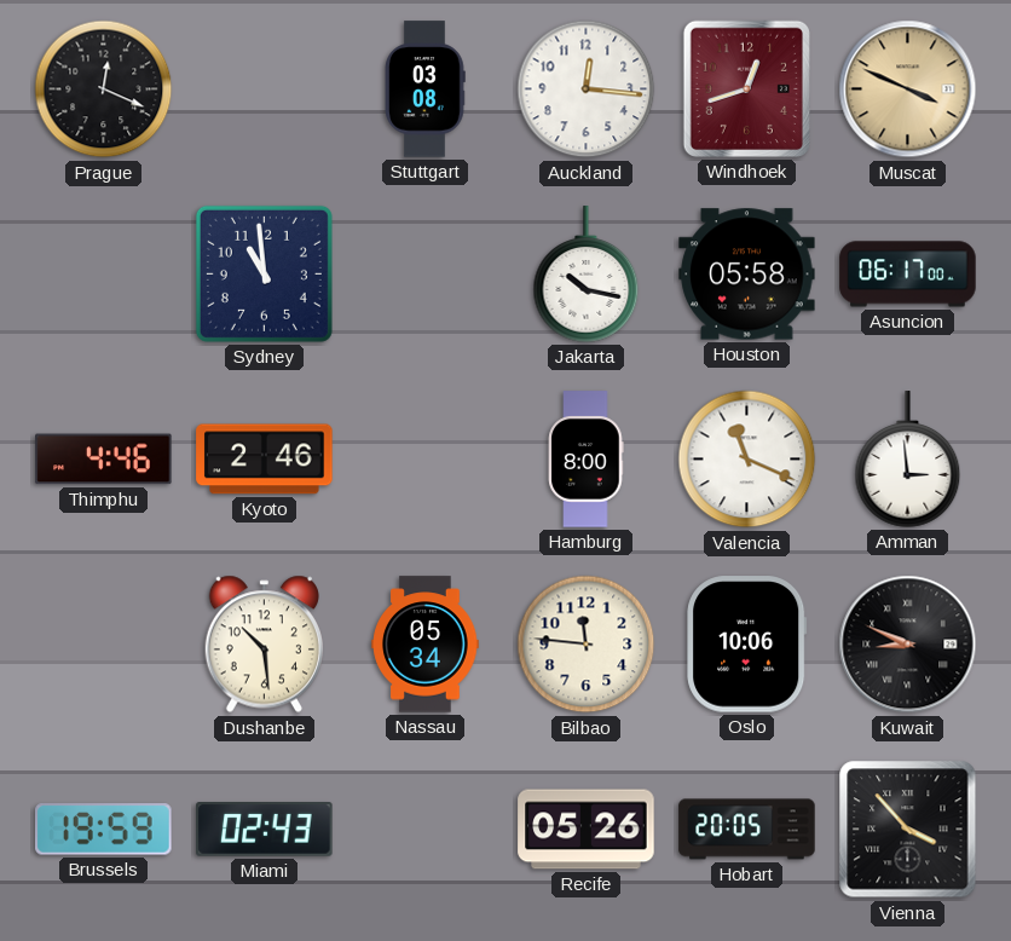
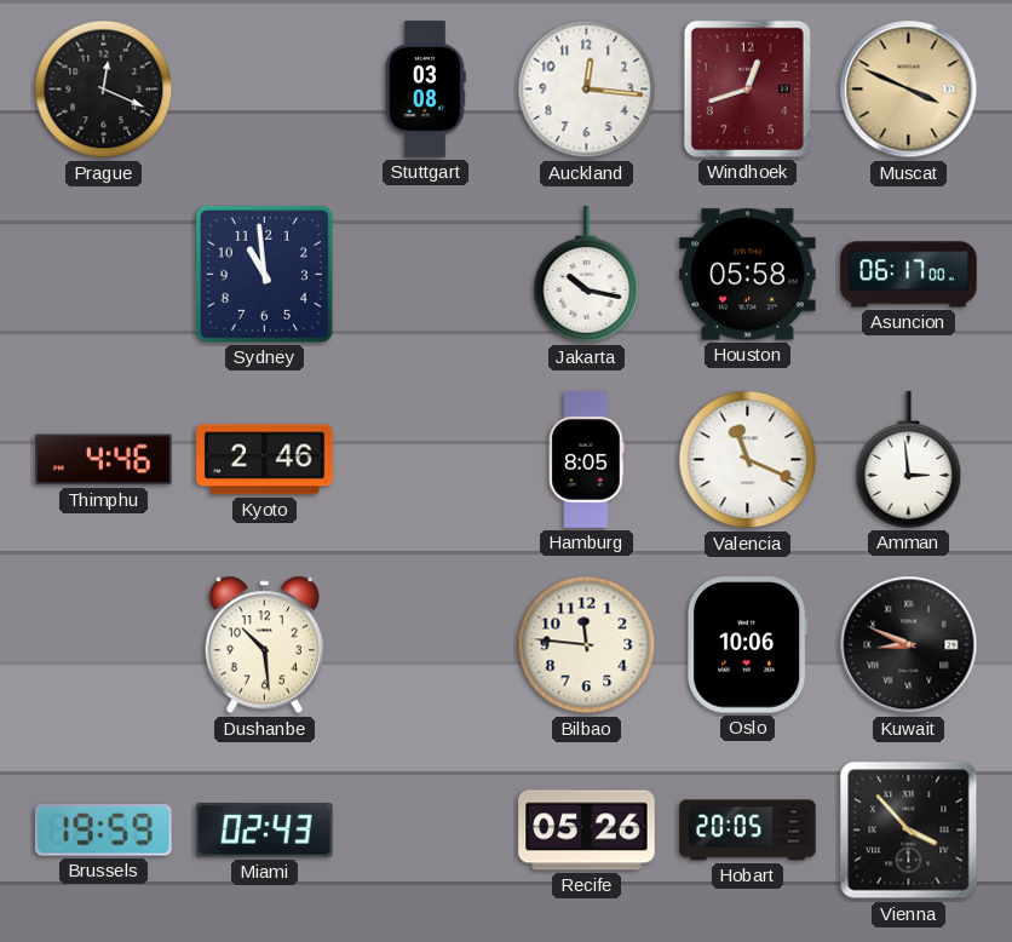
Hamburg: 8:00 -> 8:05 (587, 460)
Nassau: 05:34 -> none (426, 645)
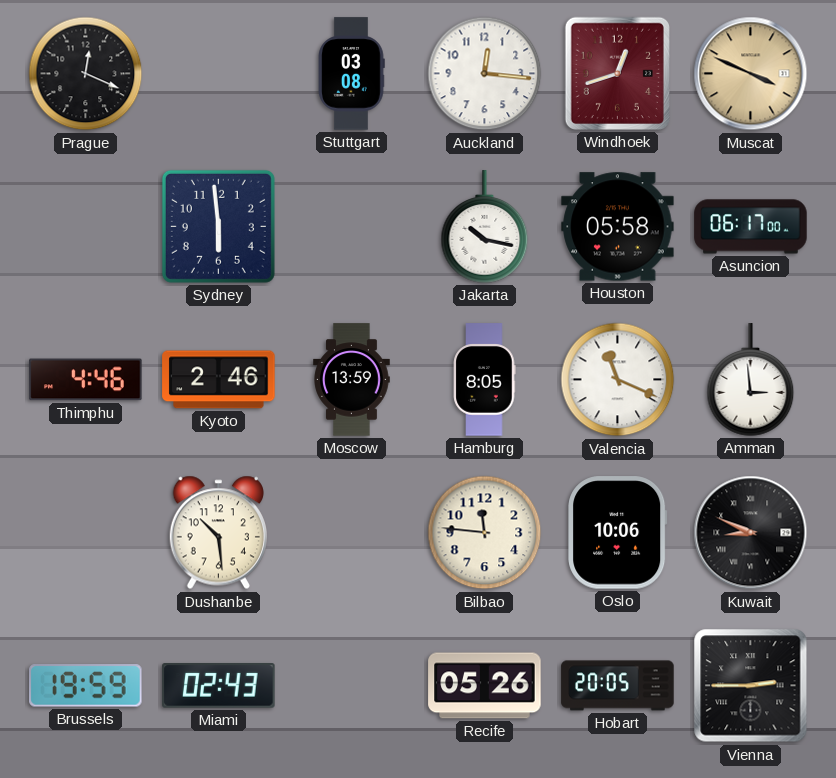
Sydney: 10:59 -> 5:59 (218, 226)
Moscow: none -> 13:59 (352, 380)
Vienna: 3:53 -> 2:45 (751, 686)
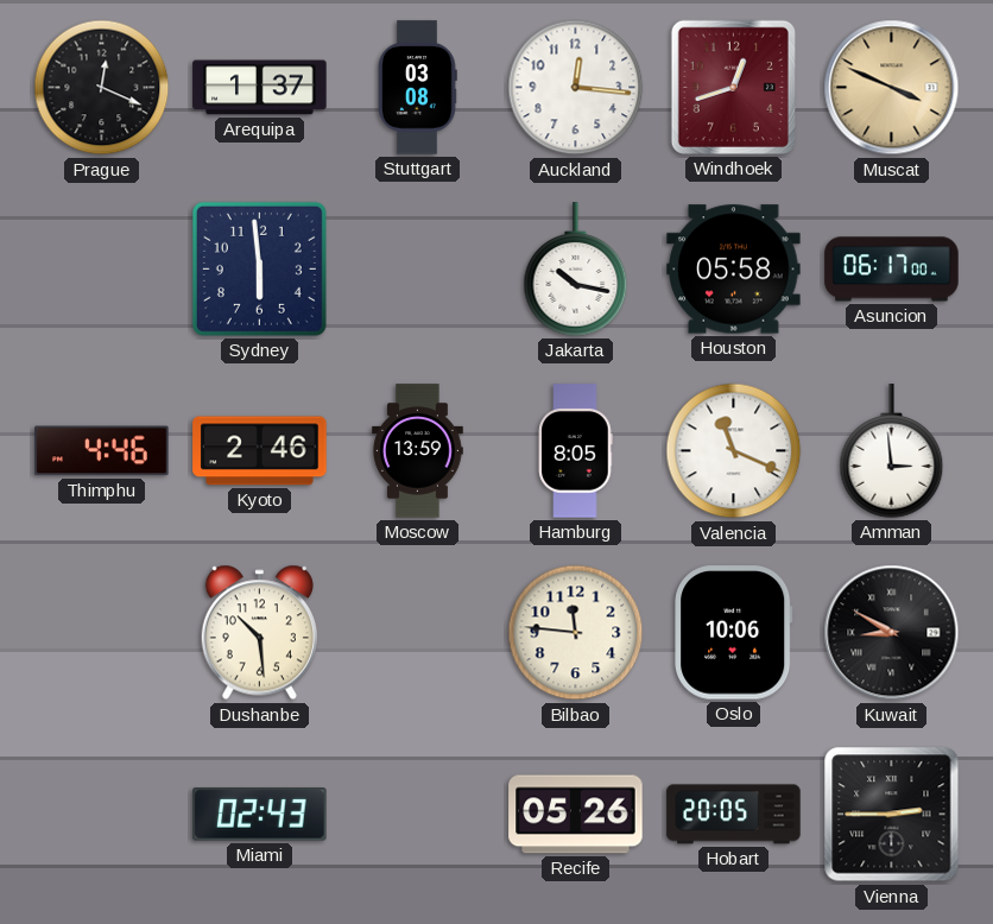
Arequipa: none -> 1:37 (260, 88)
Kuwait: 8:49 -> 8:50 (892, 633)
Brussels: 19:59 -> none (86, 686)
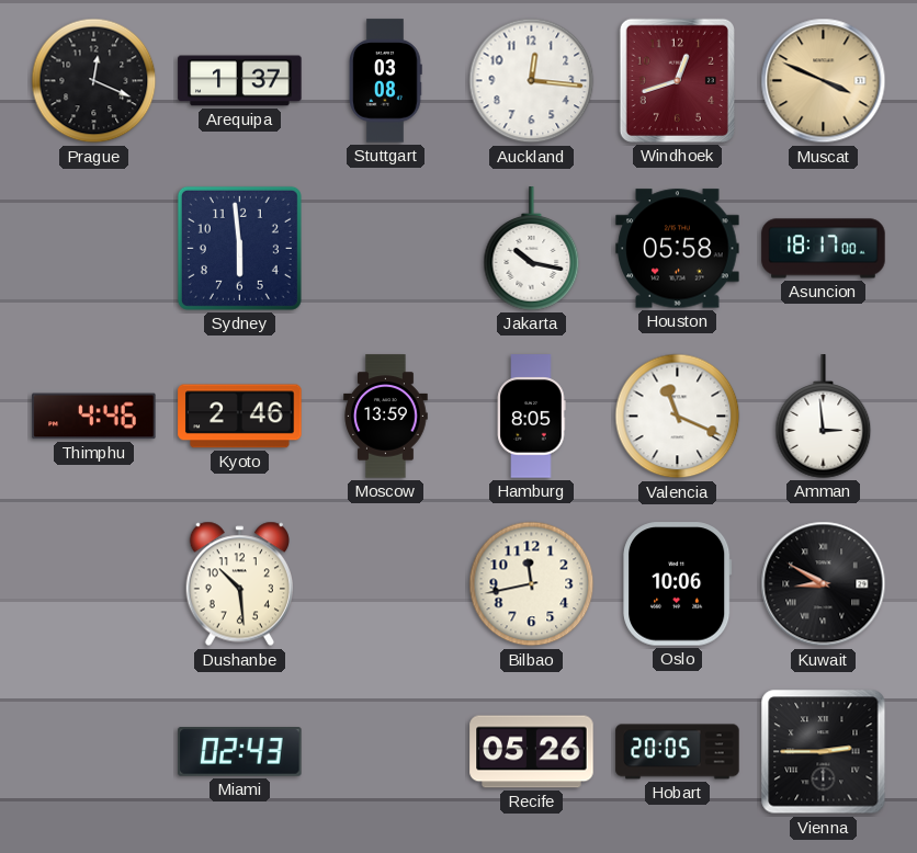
Asuncion: 06:17 -> 18:17 (824, 249)
Bilbao: 11:46 -> 11:43 (532, 584)
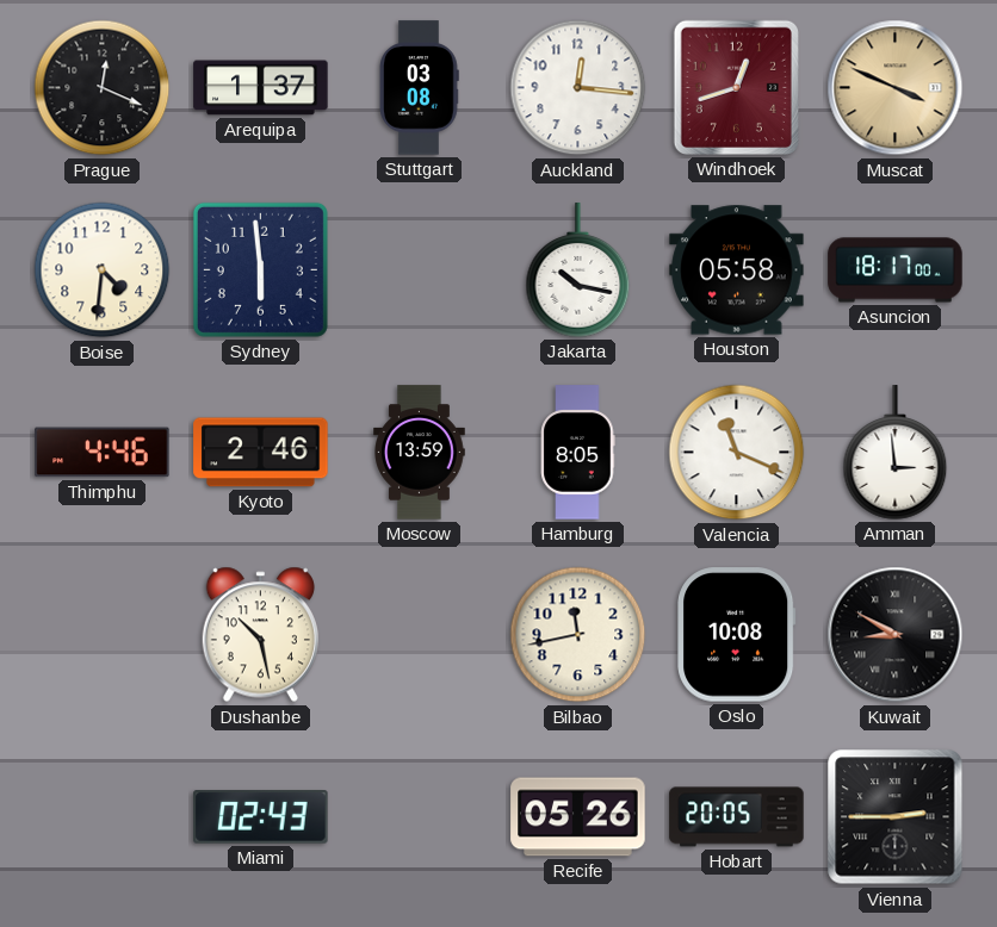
Boise: none -> 4:31 (103, 270)
Dushanbe: 10:29 -> 10:28 (260, 635)
Oslo: 10:06 -> 10:08 (737, 635)
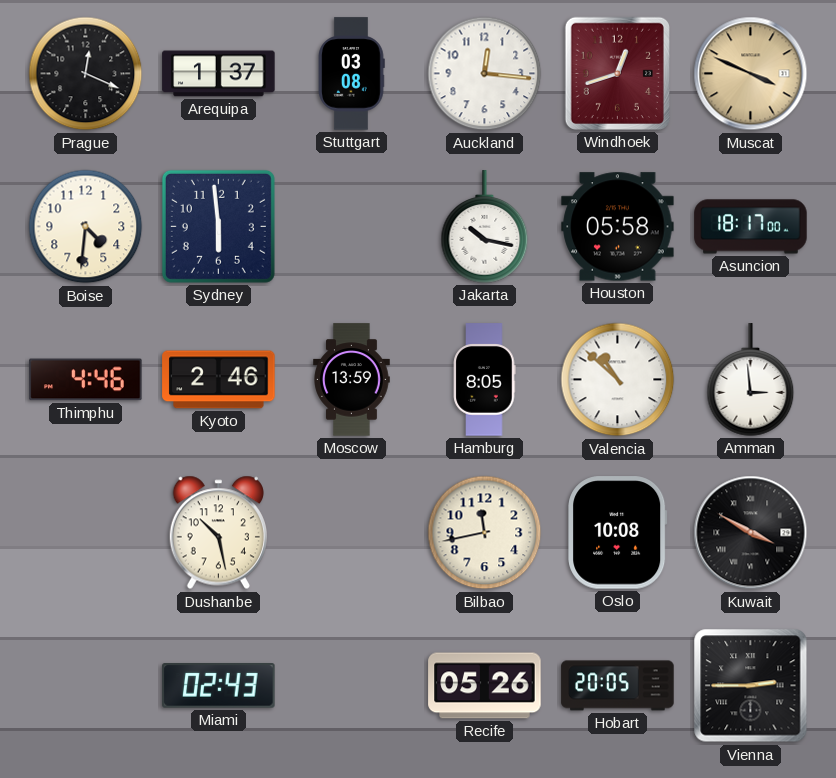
Valencia: 11:19 -> 10:52 (618, 380)
Kuwait: 8:50 -> 3:50 (751, 533)
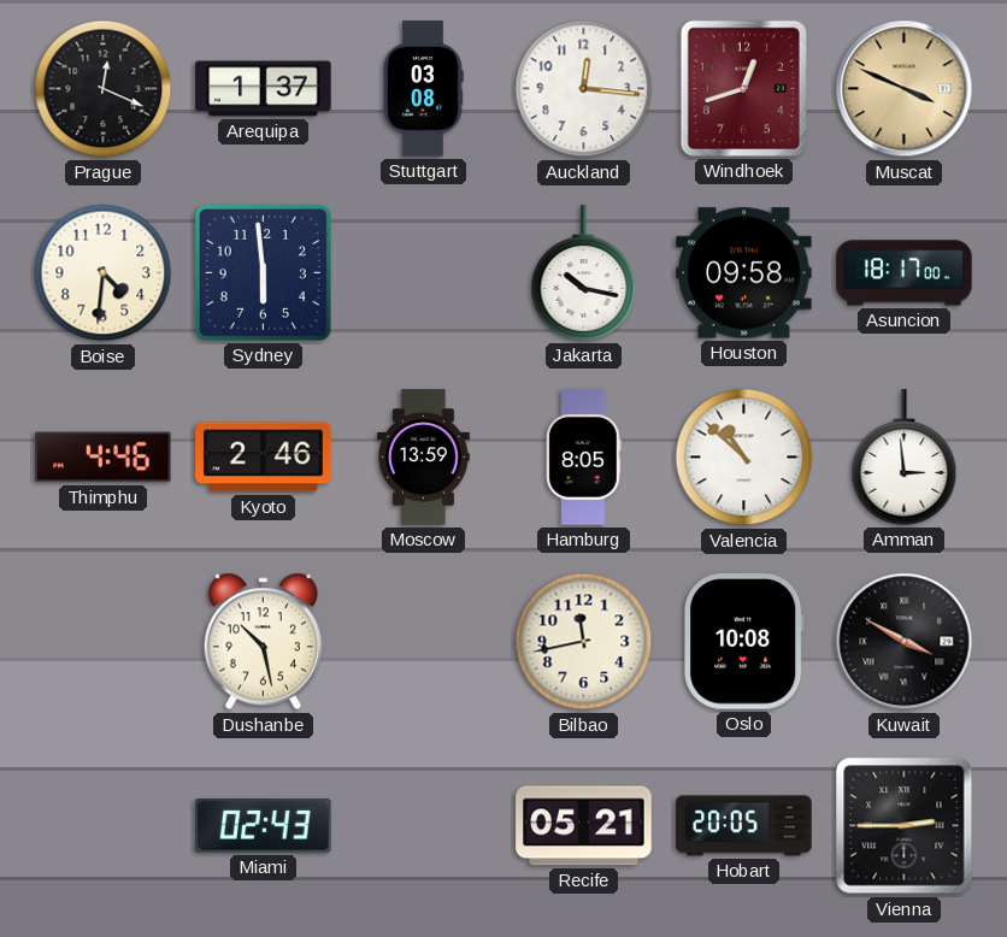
Houston: 05:58 -> 09:58 (744, 273)
Recife: 05:26 -> 05:21 (584, 826)
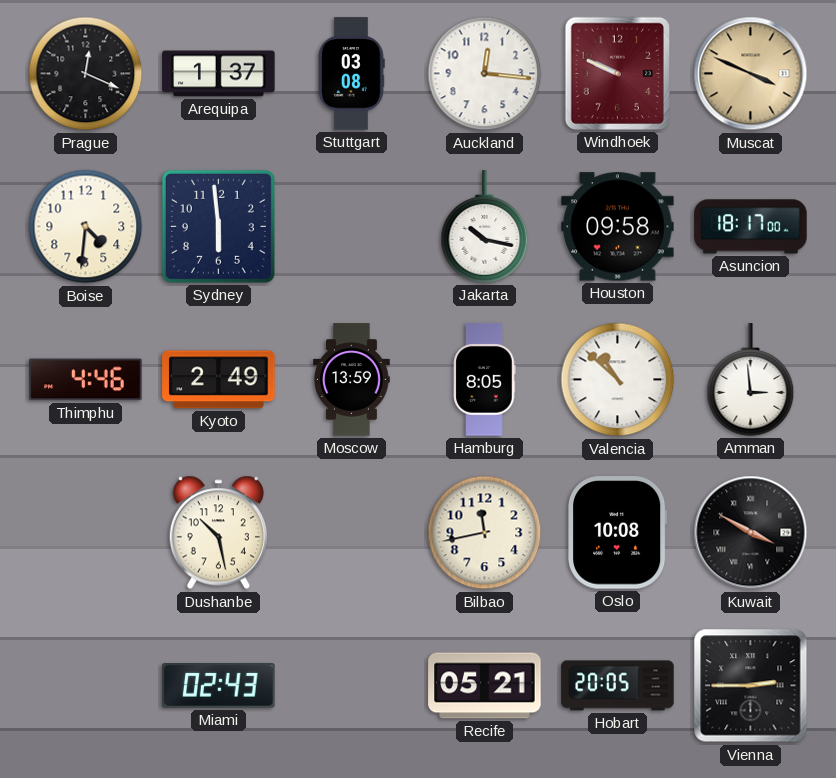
Windhoek: 12:42 -> 9:49 (617, 73)
Kyoto: 2:46 -> 2:49 (219, 380)
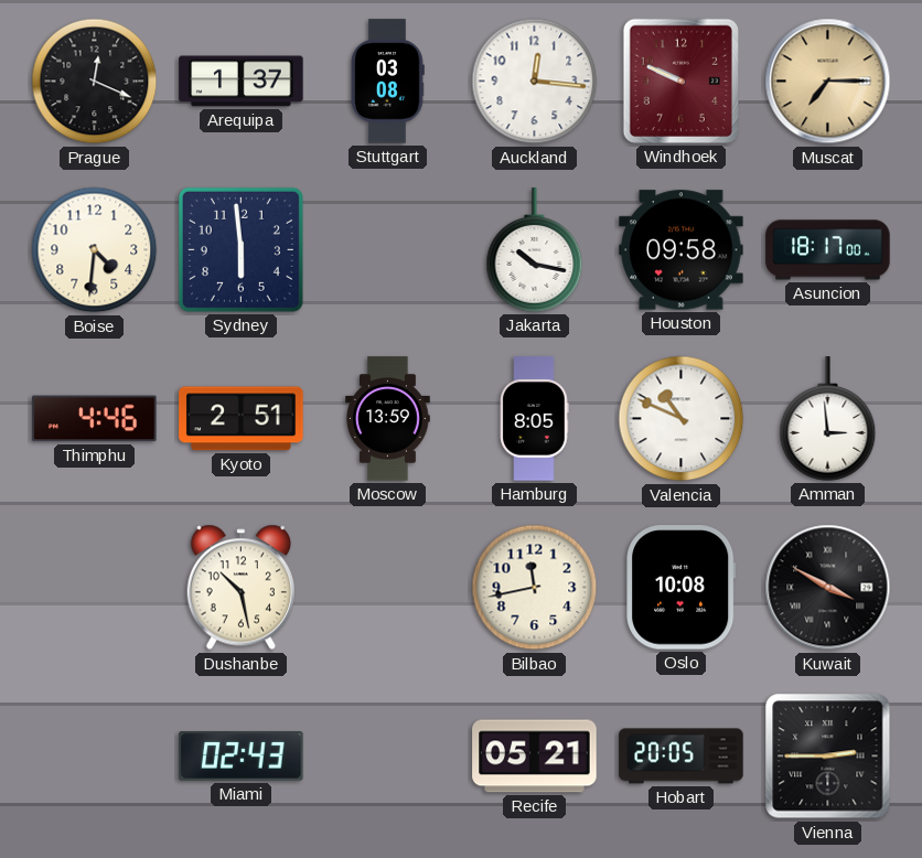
Muscat: 3:49 -> 7:15 (828, 82)
Kyoto: 2:49 -> 2:51 (242, 419)
Valencia: 10:52 -> 10:49 (682, 419)
